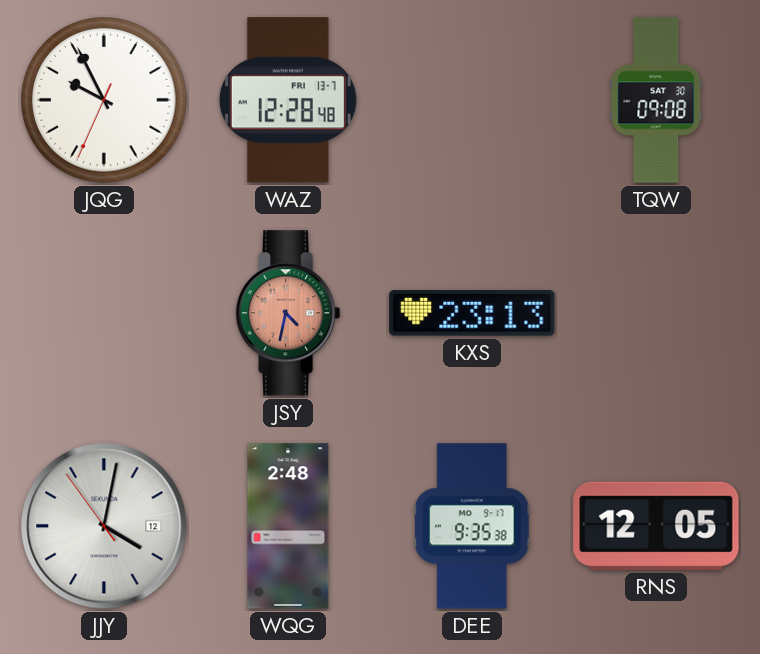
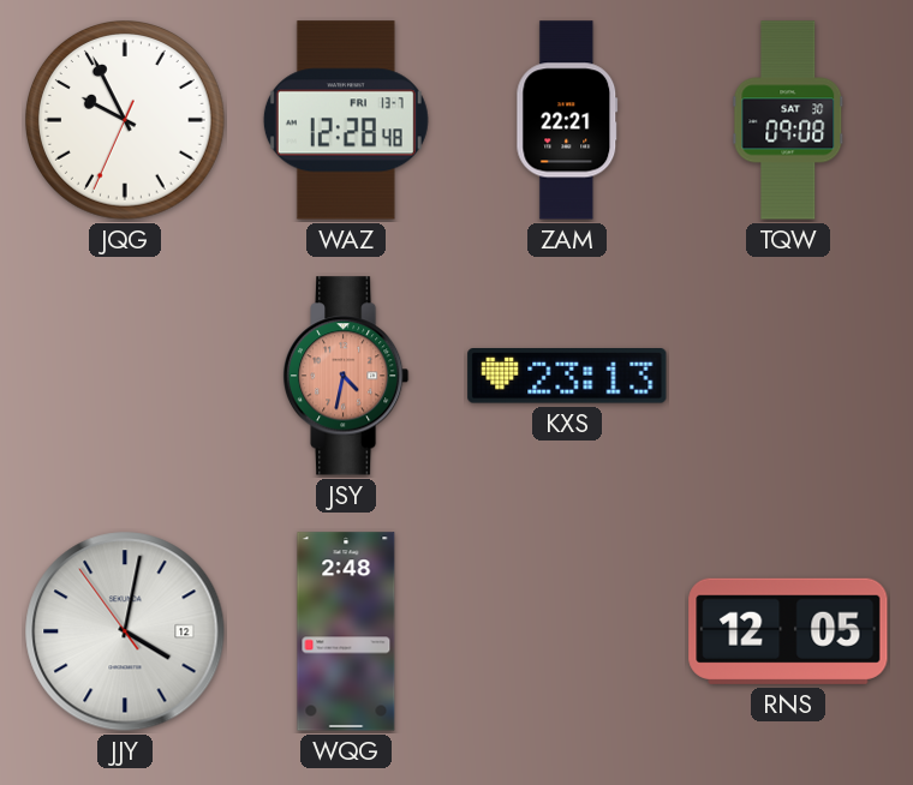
ZAM: none -> 22:21 (567, 120)
DEE: 9:35 -> none (472, 526)
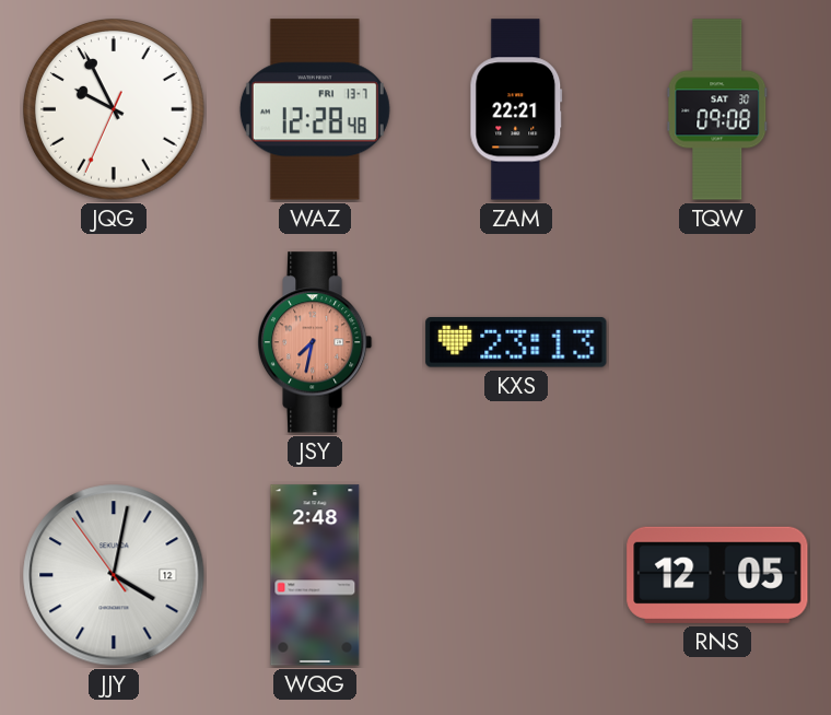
JSY: 4:32 -> 7:32 (315, 342)
